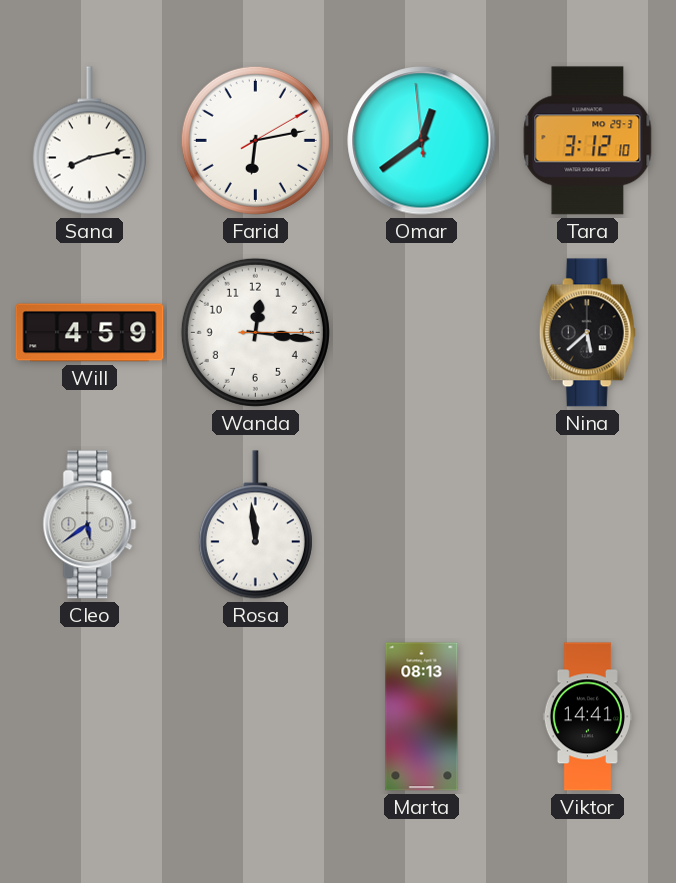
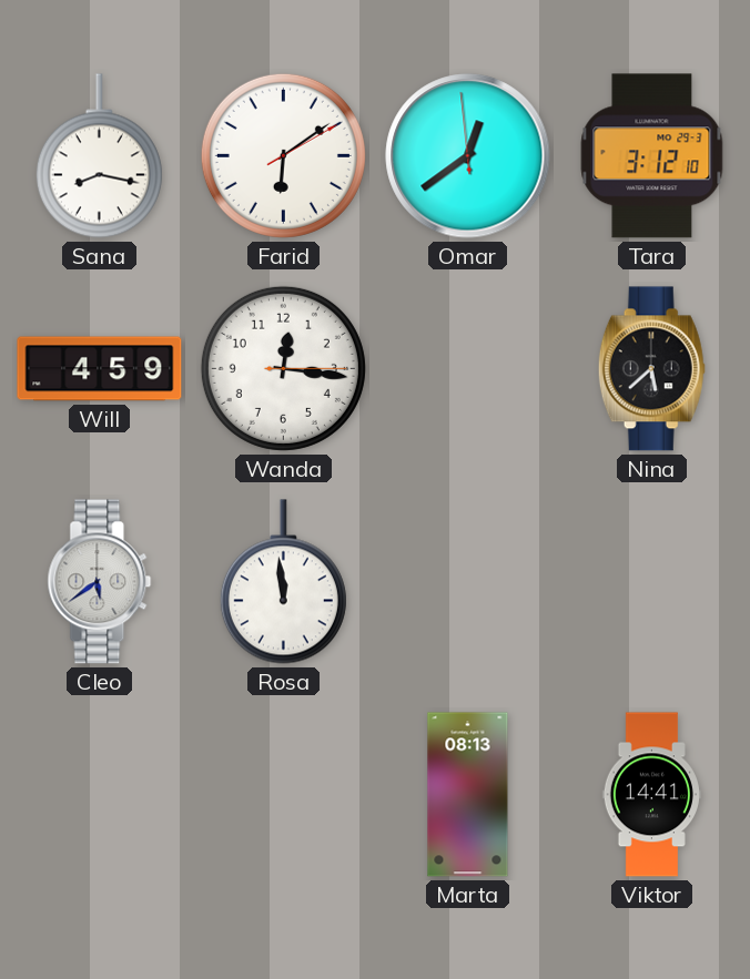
Sana: 8:13 -> 8:17 (99, 156)
Farid: 6:13 -> 6:09 (283, 155)
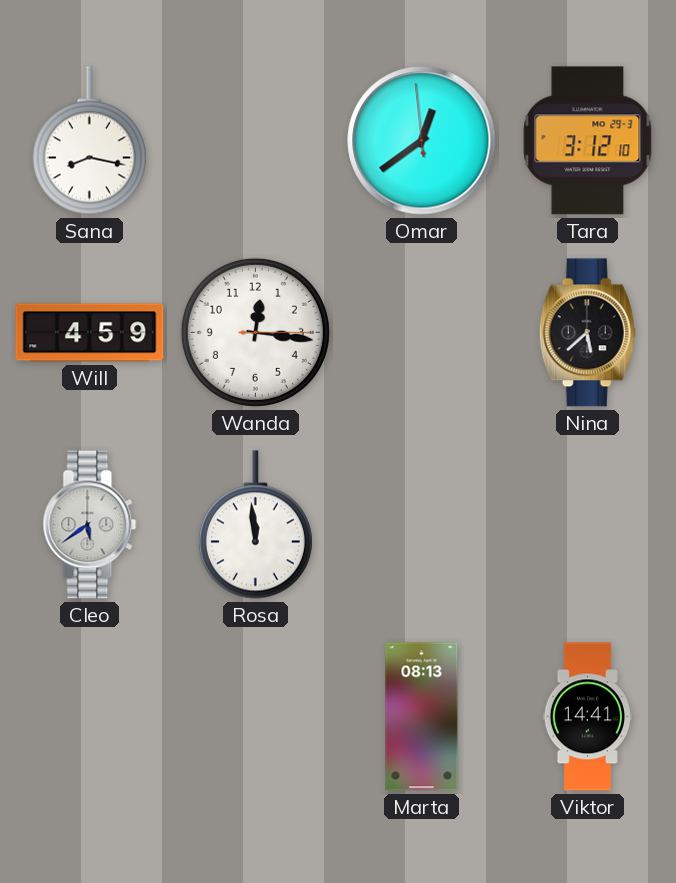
Farid: 6:09 -> none (283, 155)
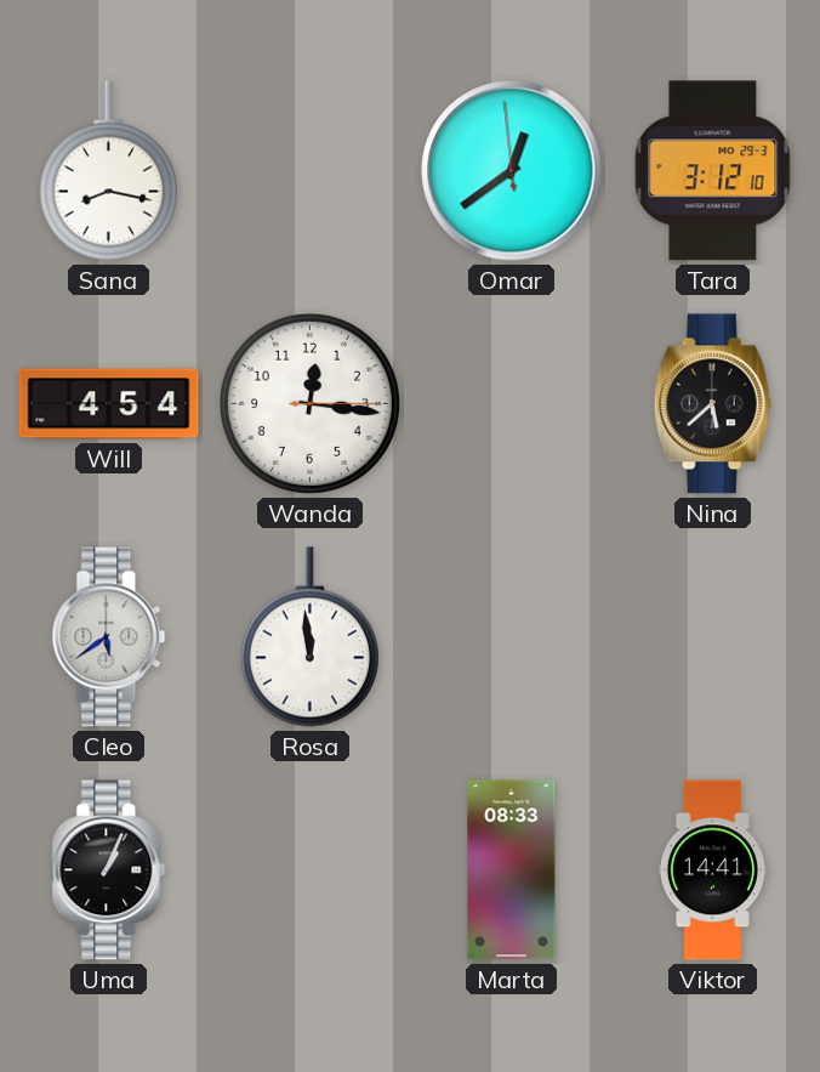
Will: 4:59 -> 4:54 (109, 404)
Uma: none -> 1:04 (109, 870)
Marta: 08:13 -> 08:33 (512, 870)
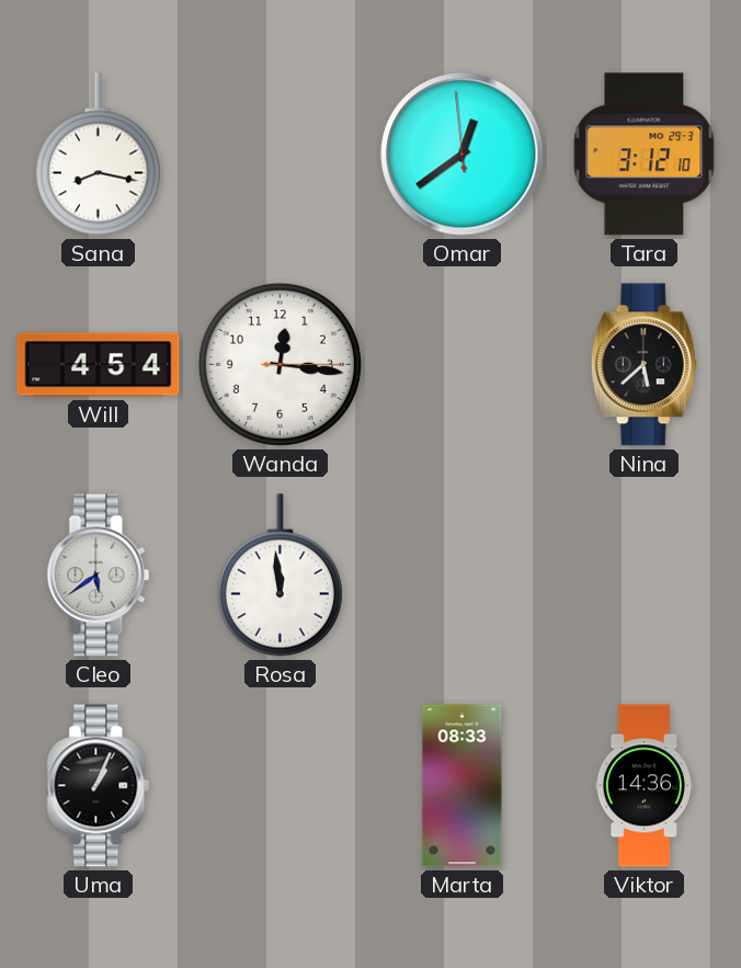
Viktor: 14:41 -> 14:36 (643, 786)
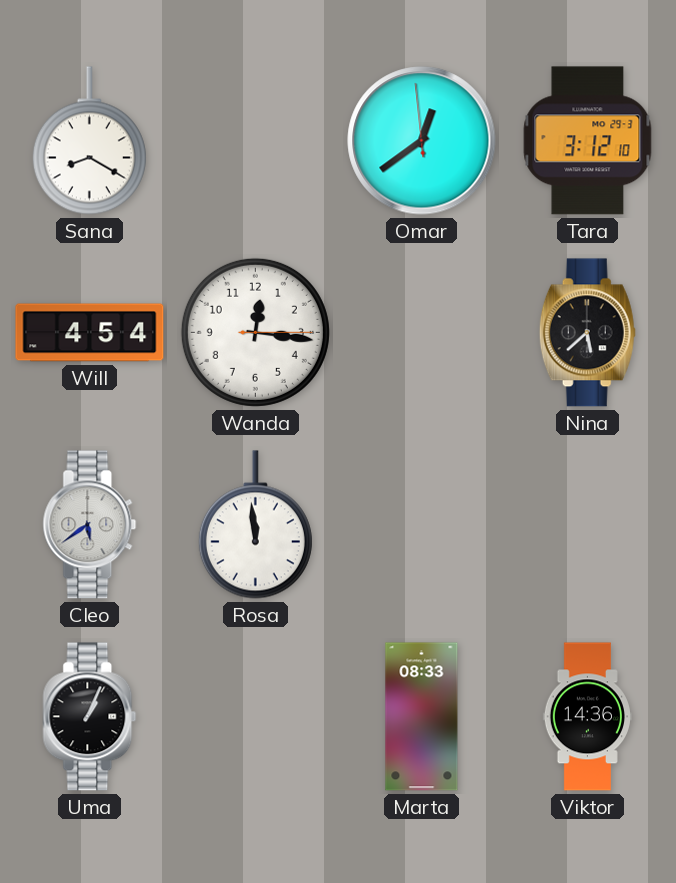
Sana: 8:17 -> 8:20 (89, 141)
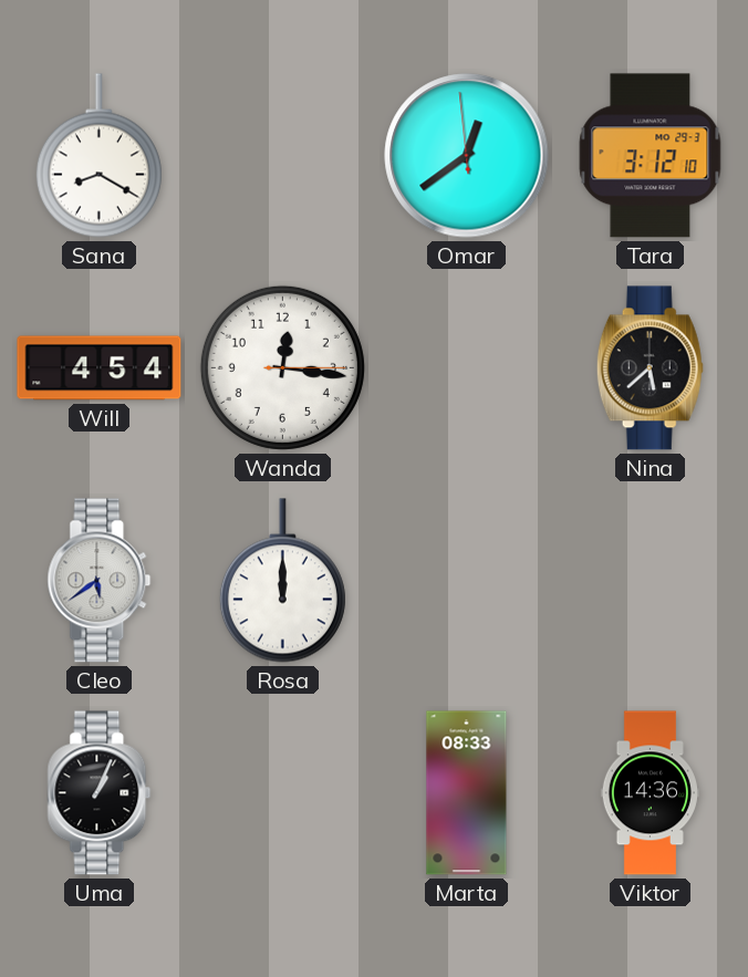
Rosa: 11:59 -> 12:00 (282, 581)
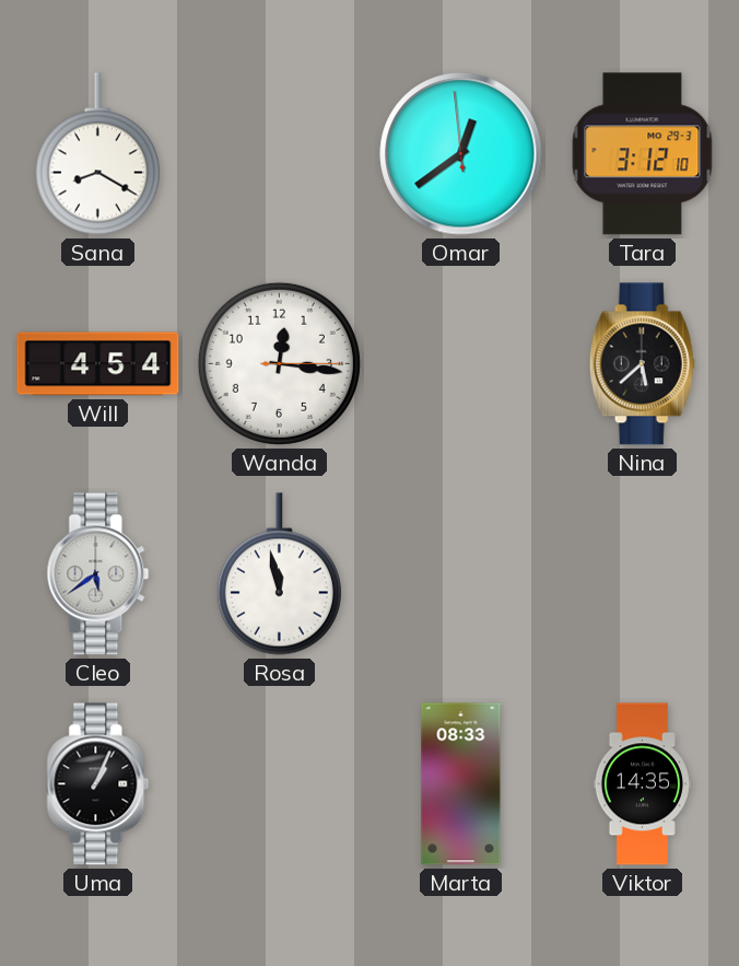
Rosa: 12:00 -> 11:58 (279, 574)
Viktor: 14:36 -> 14:35 (642, 784)
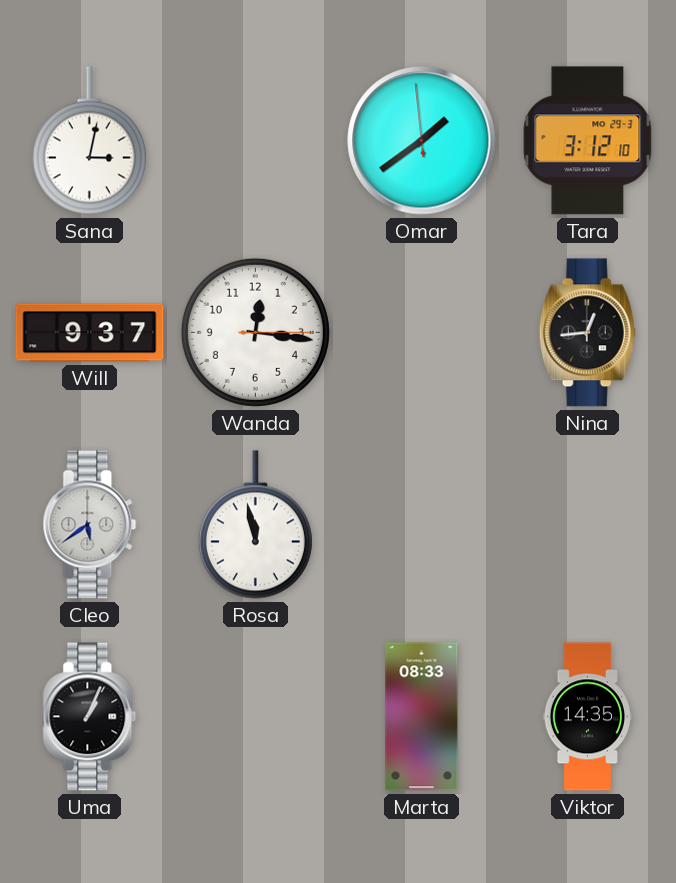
Sana: 8:20 -> 3:02 (89, 141)
Omar: 12:38 -> 1:38 (422, 141)
Will: 4:54 -> 9:37 (90, 333)
Nina: 5:38 -> 12:44 (587, 333)
